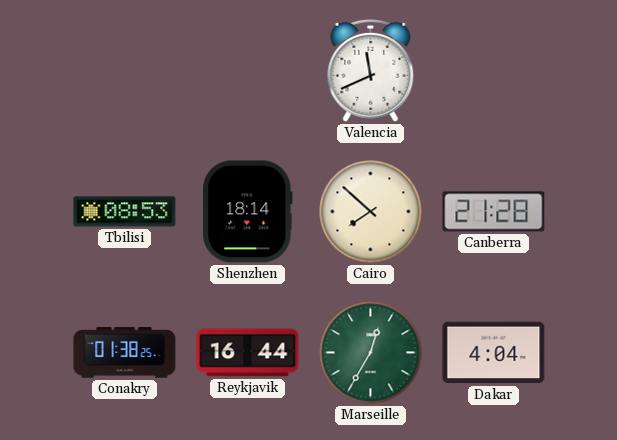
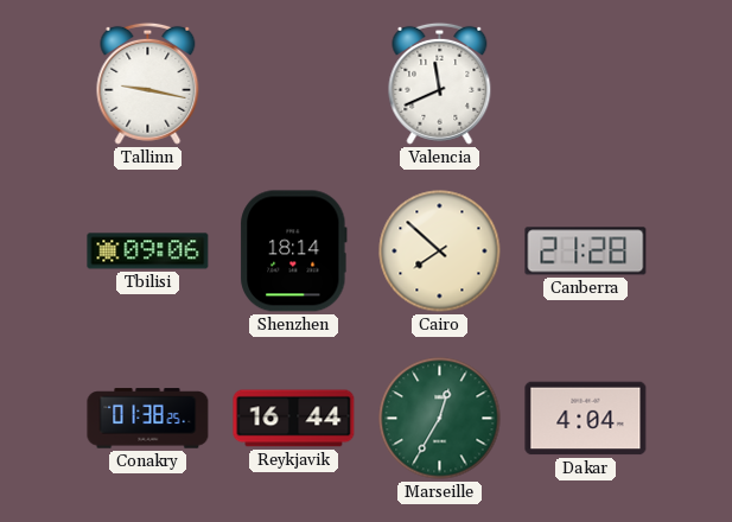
Tallinn: none -> 9:17 (148, 83)
Tbilisi: 08:53 -> 09:06 (148, 252)
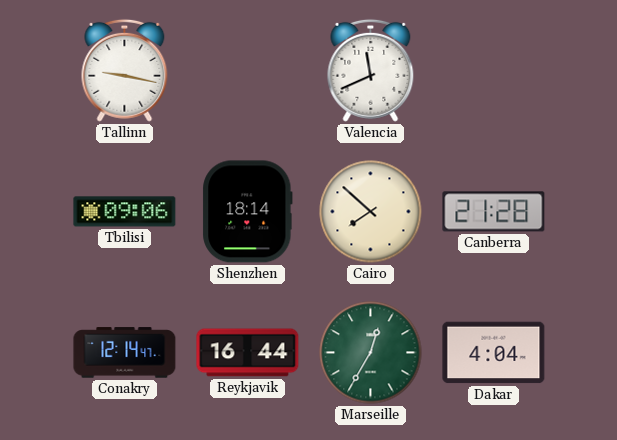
Conakry: 01:38 -> 12:14 (125, 353)
